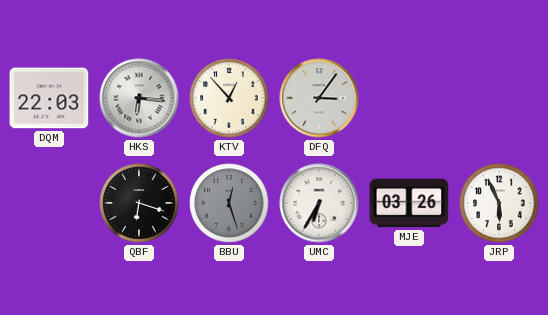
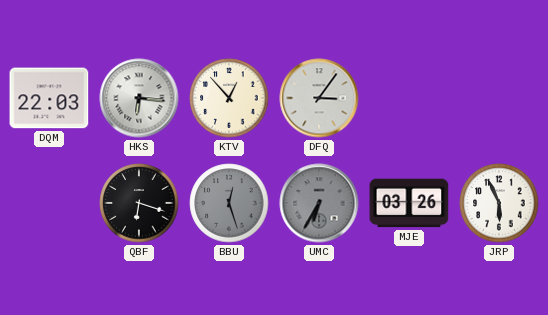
UMC dial: white -> grey (319, 203)
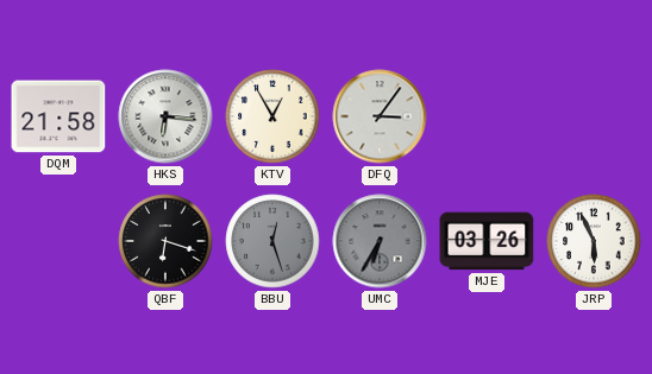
DQM: 22:03 -> 21:58 (58, 116)
KTV: 12:53 -> 12:55 (272, 116)
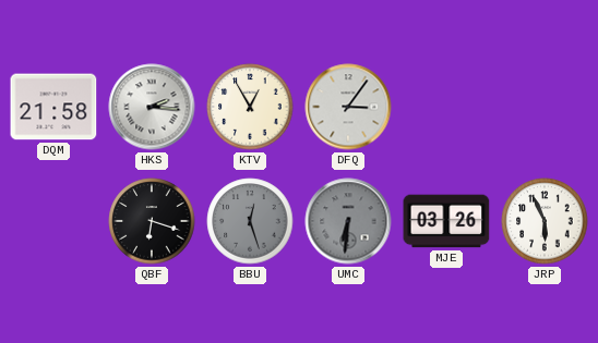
HKS: 6:16 -> 2:16 (152, 107)
UMC: 6:35 -> 6:31 (348, 221)
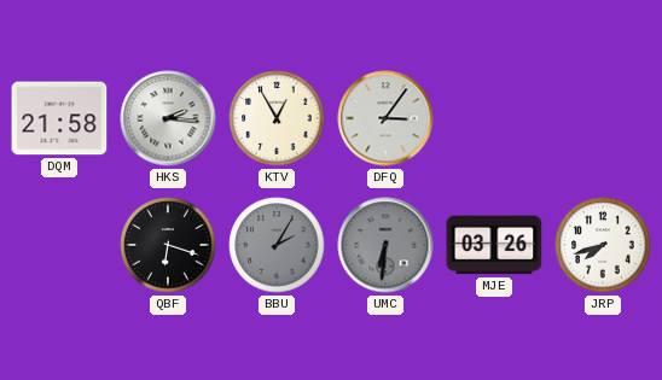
BBU: 12:27 -> 2:05 (277, 245)
JRP: 5:56 -> 7:42 (603, 245)
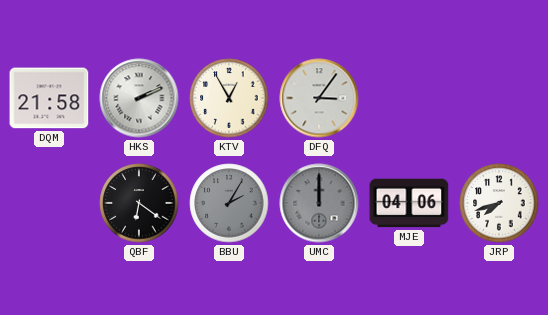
HKS: 2:16 -> 2:11 (139, 98)
QBF: 6:18 -> 6:21 (139, 203)
UMC: 6:31 -> 12:00 (319, 203)
MJE: 03:26 -> 04:06 (409, 203)
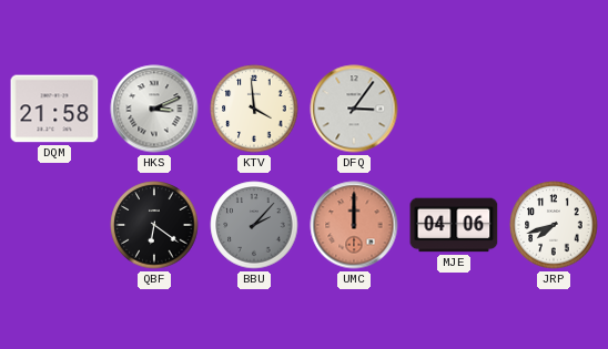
HKS: 2:11 -> 3:11 (154, 109)
KTV: 12:55 -> 3:59 (254, 109)
BBU: 2:05 -> 2:07 (254, 225)
UMC dial: grey -> salmon (354, 225)
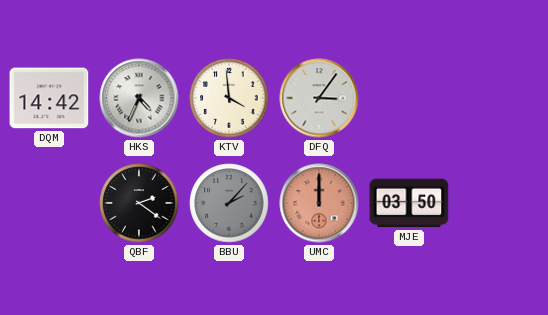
DQM: 21:58 -> 14:42 (49, 98)
HKS: 3:11 -> 4:34 (139, 98)
QBF: 6:21 -> 2:21 (139, 203)
MJE: 04:06 -> 03:50 (409, 203)
JRP: 7:42 -> none (554, 225)
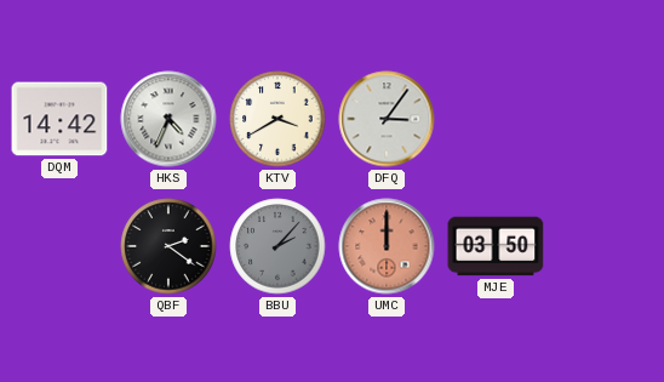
KTV: 3:59 -> 3:40 (277, 119)
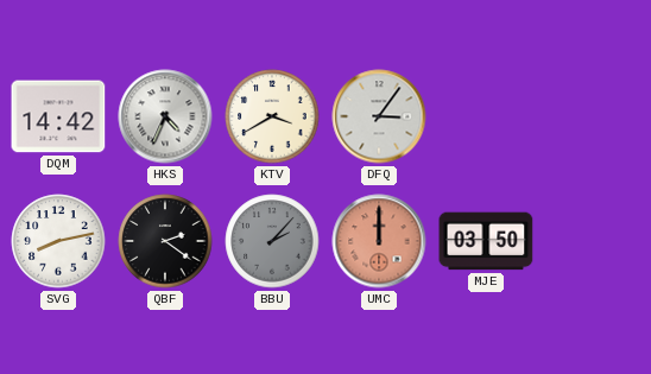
SVG: none -> 8:13 (58, 241)
